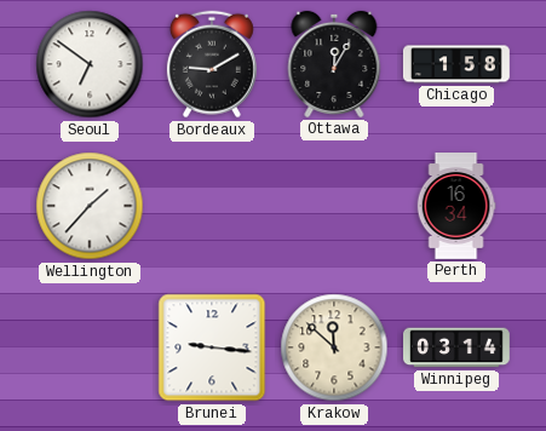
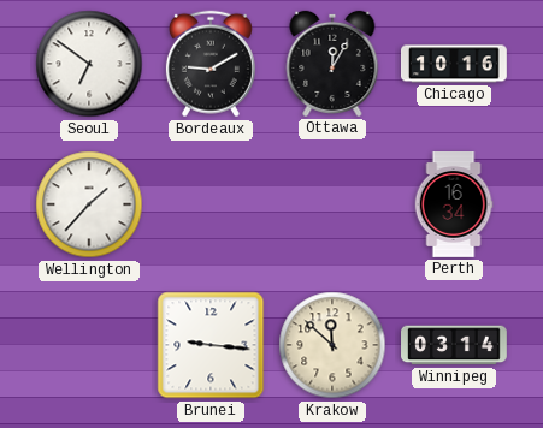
Chicago: 1:58 -> 10:16 (454, 64)
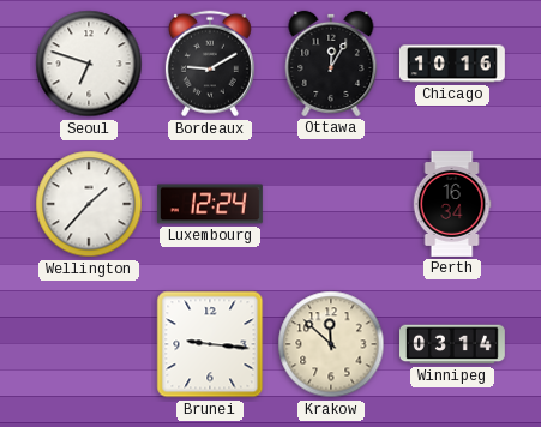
Seoul: 6:51 -> 6:48 (89, 64)
Luxembourg: none -> 12:24 (210, 204)
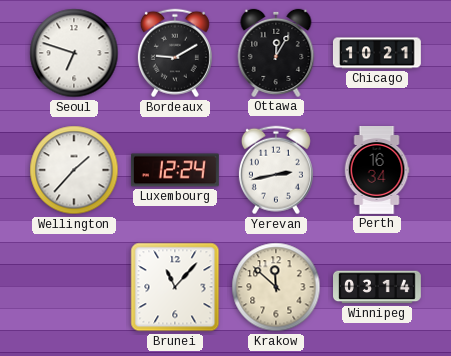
Chicago: 10:16 -> 10:21 (377, 53)
Yerevan: none -> 2:43 (276, 170)
Brunei: 9:16 -> 11:07 (175, 287)
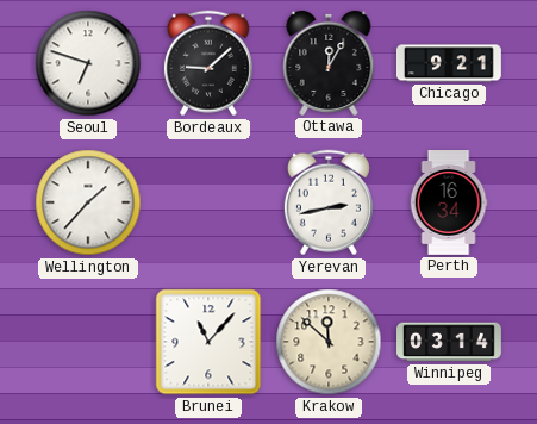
Bordeaux: 9:10 -> 9:08 (208, 63)
Chicago: 10:21 -> 9:21 (449, 63)
Luxembourg: 12:24 -> none (175, 170)
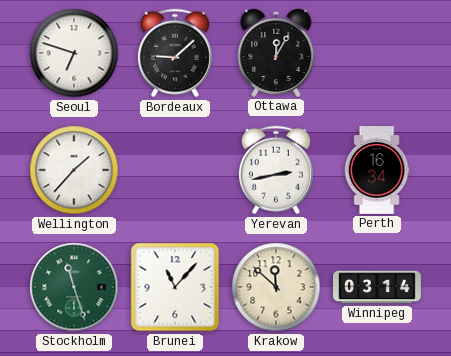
Chicago: 9:21 -> none (449, 63)
Stockholm: none -> 11:27 (74, 287)
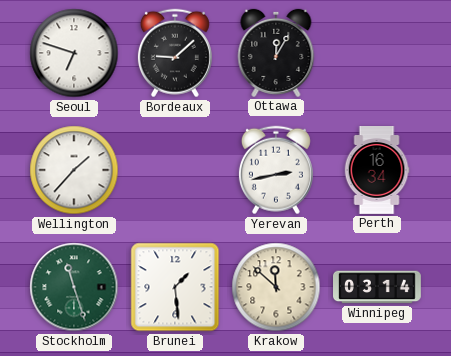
Brunei: 11:07 -> 1:29 (175, 287)
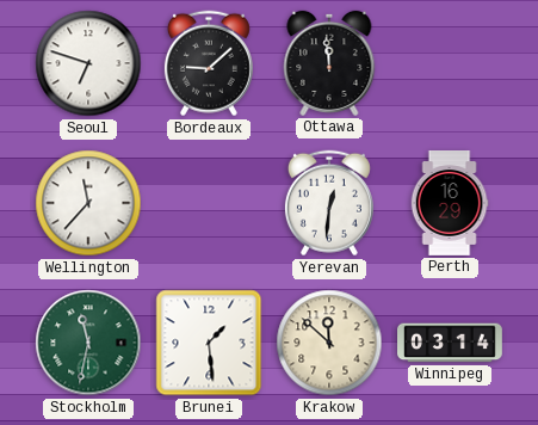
Ottawa: 12:05 -> 11:59 (329, 63)
Wellington: 1:37 -> 11:37 (88, 203)
Yerevan: 2:43 -> 12:31 (329, 203)
Perth: 16:34 -> 16:29 (450, 204)
Stockholm: 11:27 -> 11:32 (88, 343)
